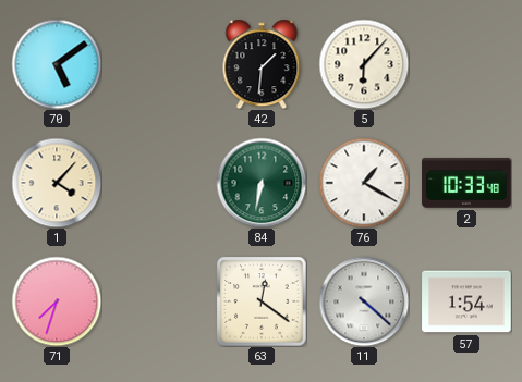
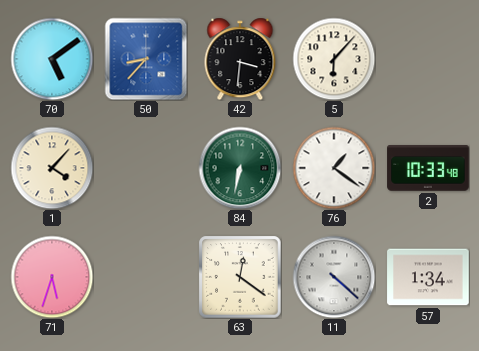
50: none -> 8:37 (146, 59)
42: 1:31 -> 3:31 (240, 59)
76: 1:20 -> 1:21 (334, 168)
71: 7:33 -> 5:33 (52, 277)
57: 1:54 -> 1:34 (428, 277)
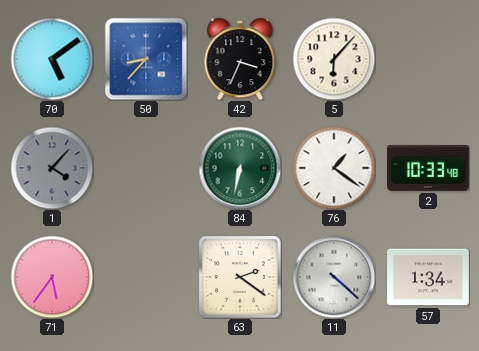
42: 3:31 -> 3:34 (240, 59)
1 dial: cream -> grey (52, 168)
71: 5:33 -> 5:36 (52, 277)
63: 12:21 -> 2:21 (240, 277)
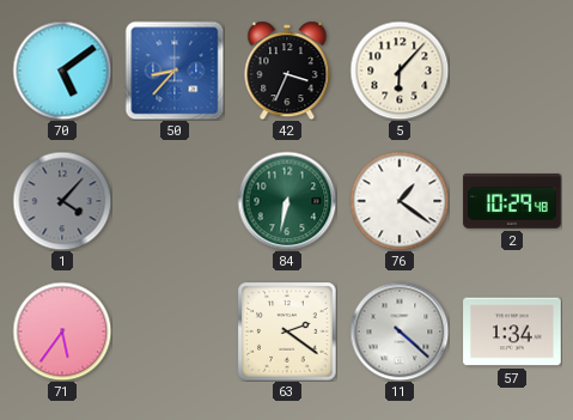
2: 10:33 -> 10:29 (512, 201)
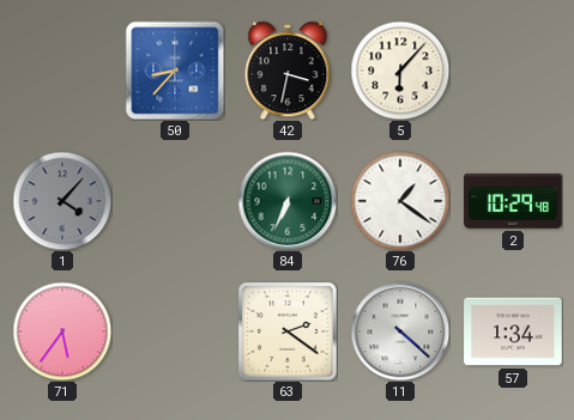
70: 5:09 -> none (62, 71)
42: 3:34 -> 3:32 (288, 71)
84: 6:32 -> 6:34 (288, 201)
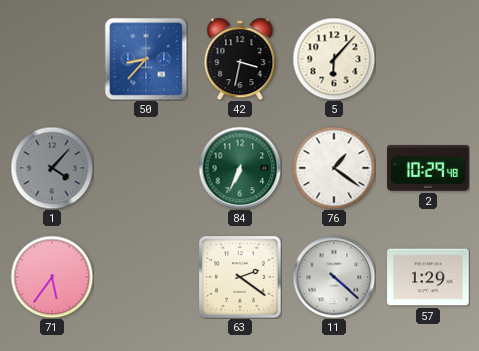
57: 1:34 -> 1:29 (428, 277)
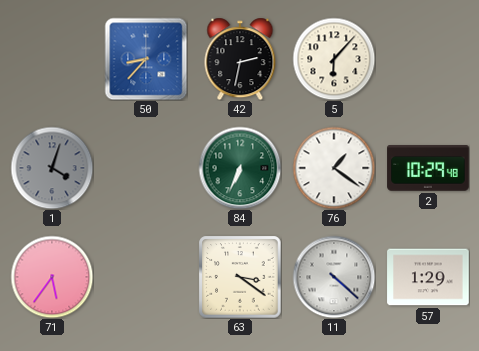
42: 3:32 -> 2:32 (240, 59)
1: 4:07 -> 4:03 (52, 168)
63: 2:21 -> 3:21 (240, 277)
